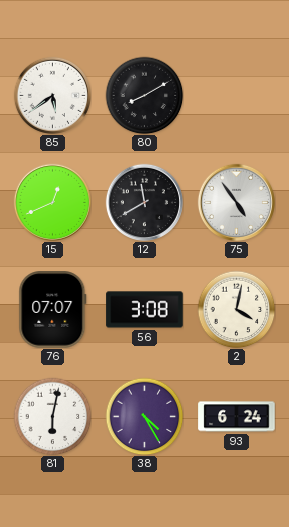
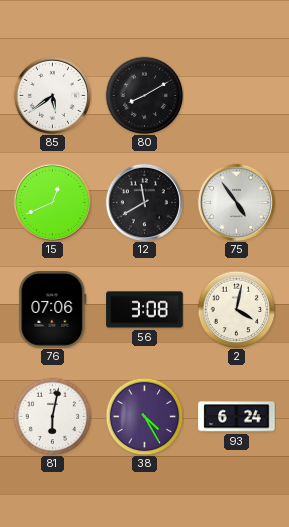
76: 07:07 -> 07:06 (53, 310)
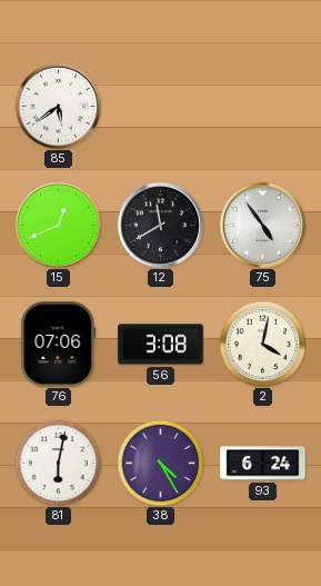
80: 8:10 -> none (144, 95)
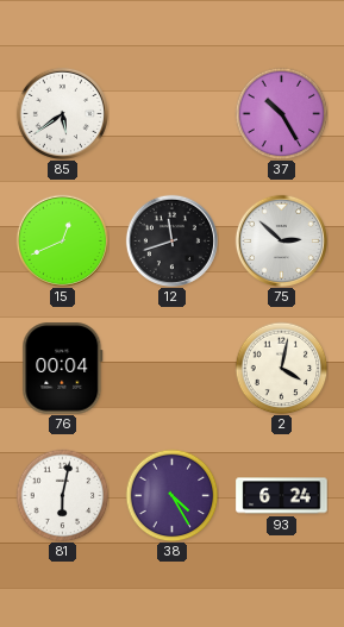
37: none -> 10:25 (281, 113)
12: 11:40 -> 11:42 (171, 240)
75: 4:54 -> 2:52 (281, 240)
76: 07:06 -> 00:04 (63, 369)
56: 3:08 -> none (161, 345)
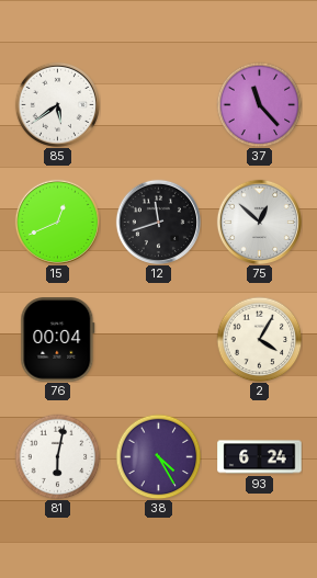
37: 10:25 -> 11:23 (259, 104)
75: 2:52 -> 12:52 (259, 222)
2: 4:02 -> 4:05 (259, 339)
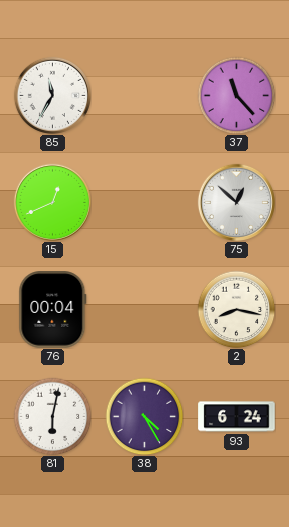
85: 5:39 -> 11:35 (52, 95)
12: 11:42 -> none (158, 222)
2: 4:05 -> 8:17 (236, 309)
